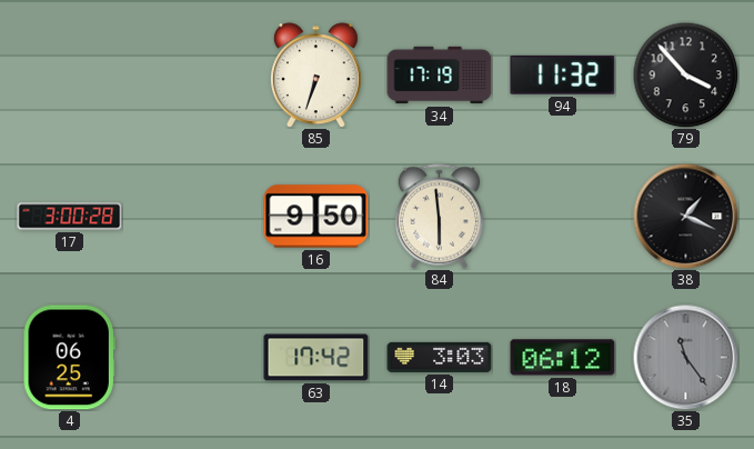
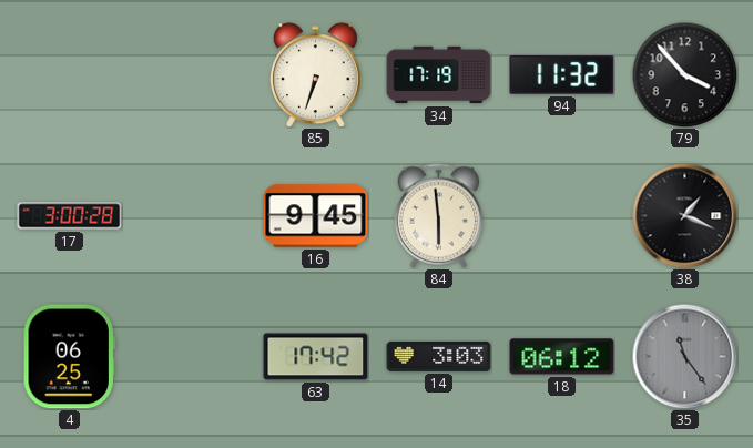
16: 9:50 -> 9:45 (316, 216)
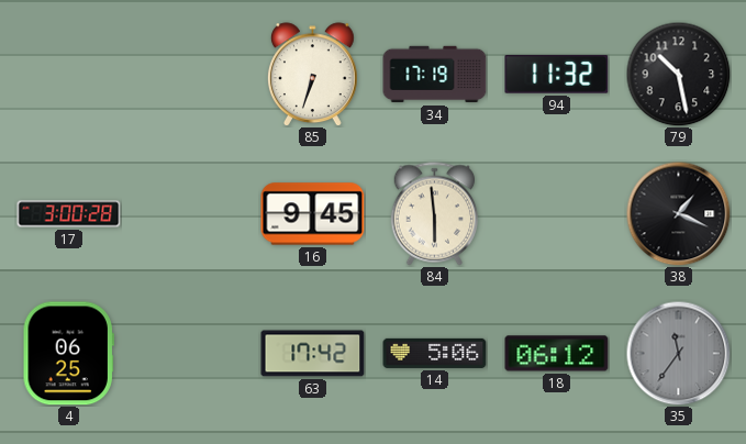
79: 3:53 -> 10:28 (678, 74)
14: 3:03 -> 5:06 (435, 353)
35: 11:24 -> 11:36 (678, 353)
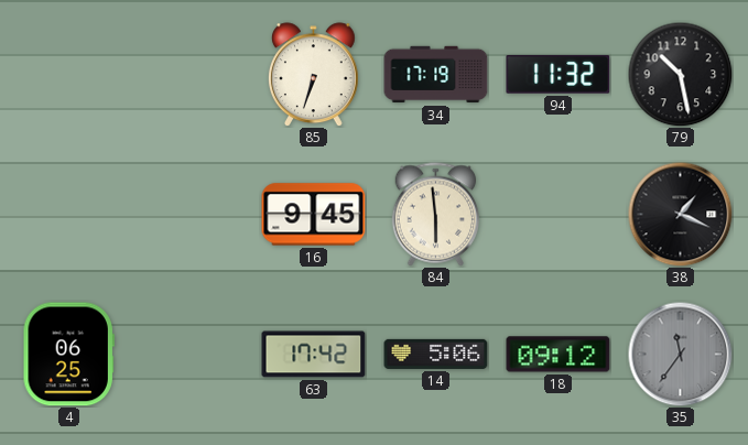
17: 3:00 -> none (69, 214)
18: 06:12 -> 09:12 (559, 355)
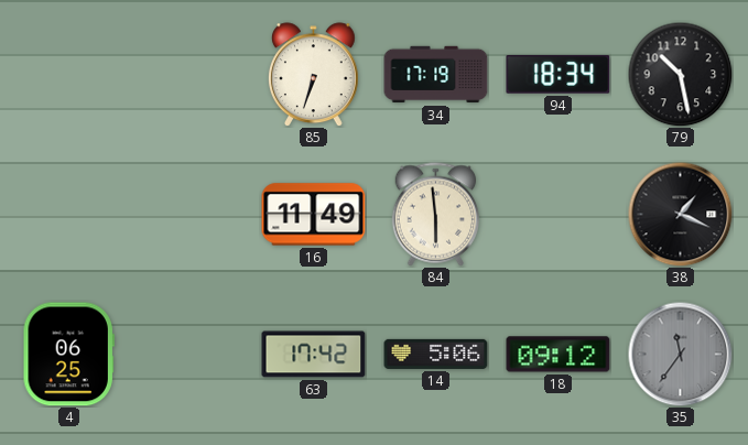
94: 11:32 -> 18:34 (559, 75)
16: 9:45 -> 11:49 (314, 215)
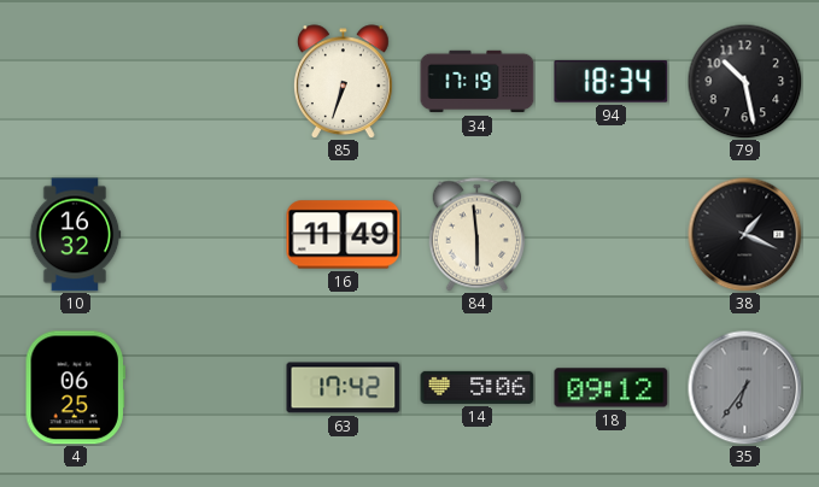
10: none -> 16:32 (75, 235)
35: 11:36 -> 6:36 (744, 387)
